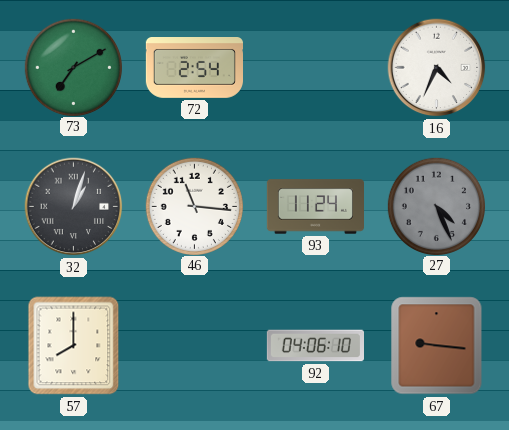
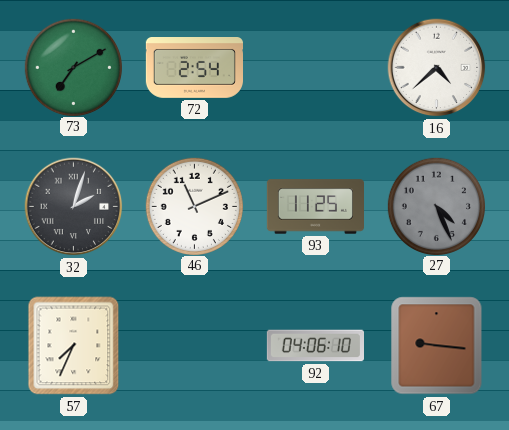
16: 4:34 -> 4:38 (437, 68)
32: 1:03 -> 2:03 (74, 207)
46: 11:16 -> 11:11 (194, 206)
93: 11:24 -> 11:25 (315, 207)
57: 8:00 -> 7:34 (74, 346)
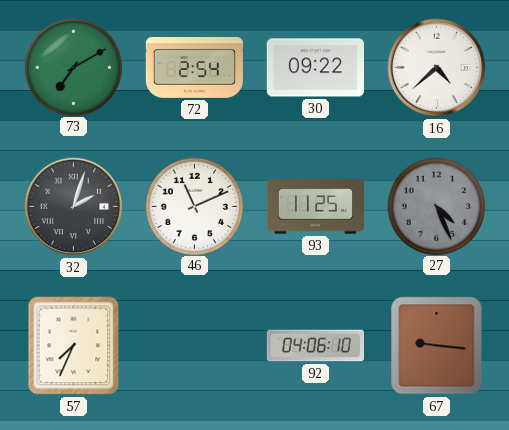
30: none -> 09:22 (315, 68)
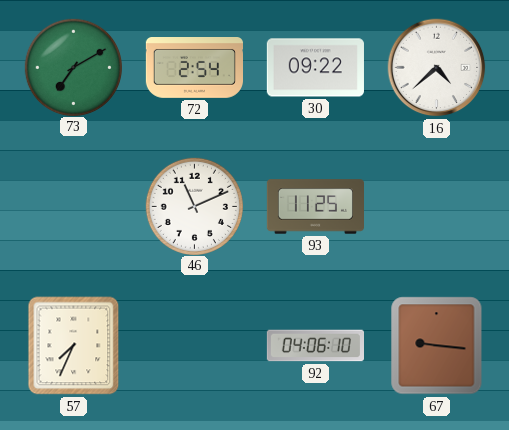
32: 2:03 -> none (74, 207)
27: 4:26 -> none (436, 206)
